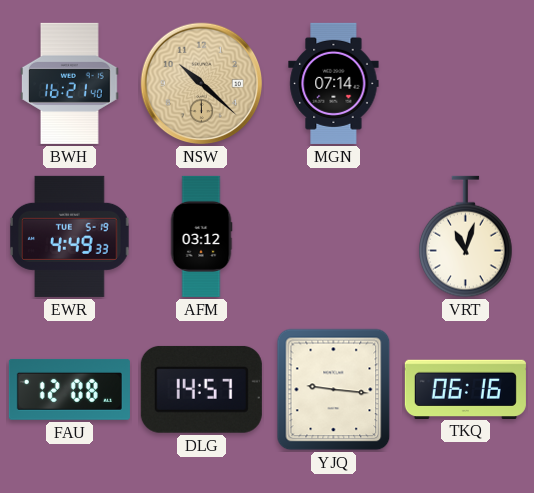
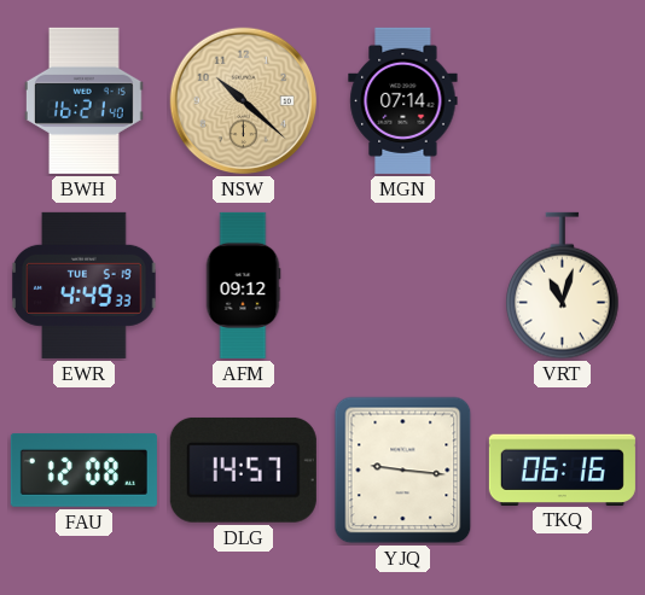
AFM: 03:12 -> 09:12 (243, 285)
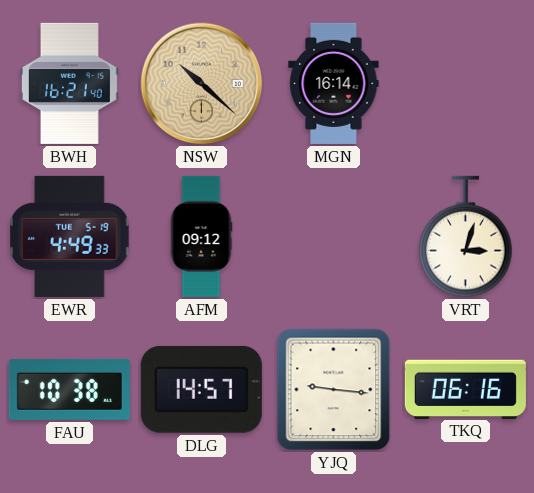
MGN: 07:14 -> 16:14 (334, 83)
VRT: 11:03 -> 3:03 (466, 237)
FAU: 12:08 -> 10:38 (69, 389)
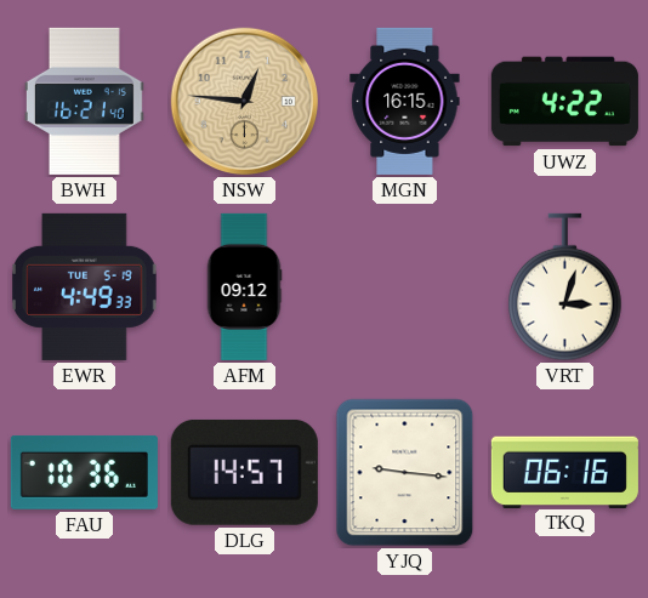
NSW: 10:22 -> 12:46 (245, 102)
MGN: 16:14 -> 16:15 (405, 101)
UWZ: none -> 4:22 (564, 102)
FAU: 10:38 -> 10:36 (84, 472)
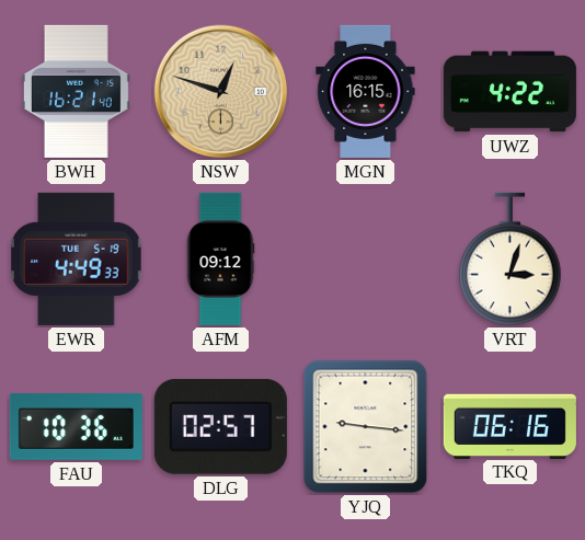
NSW: 12:46 -> 12:48 (221, 92)
DLG: 14:57 -> 02:57 (220, 426)
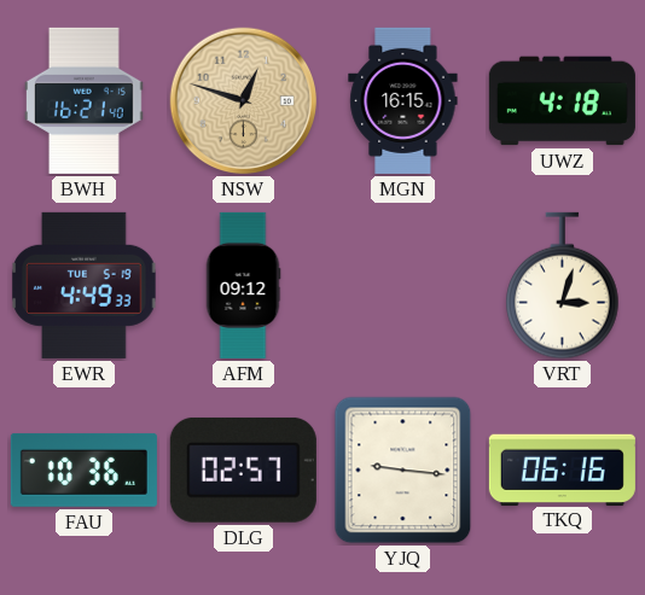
UWZ: 4:22 -> 4:18 (562, 101)
